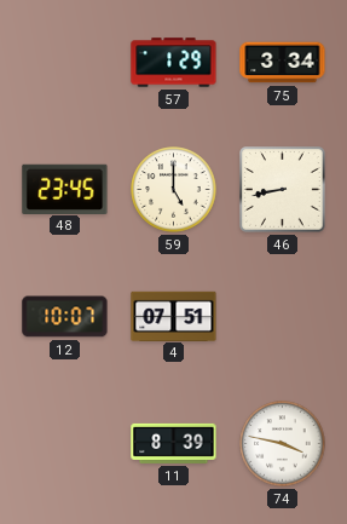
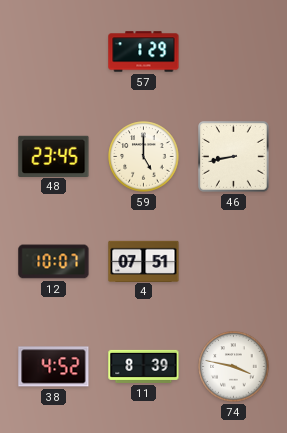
75: 3:34 -> none (283, 63)
38: none -> 4:52 (54, 367)
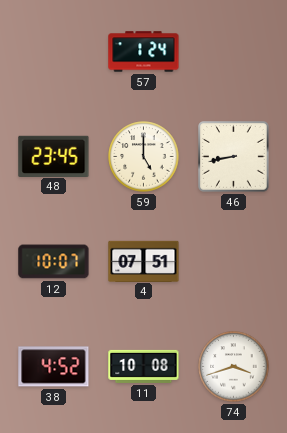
57: 1:29 -> 1:24 (144, 52)
11: 8:39 -> 10:08 (144, 366)
74: 3:47 -> 3:42 (234, 367)
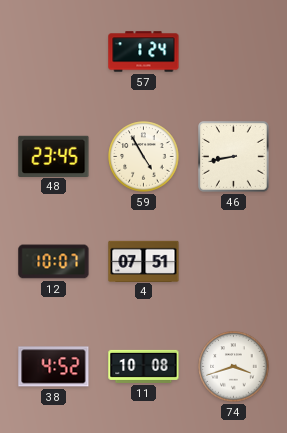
59: 5:00 -> 4:55 (144, 157)
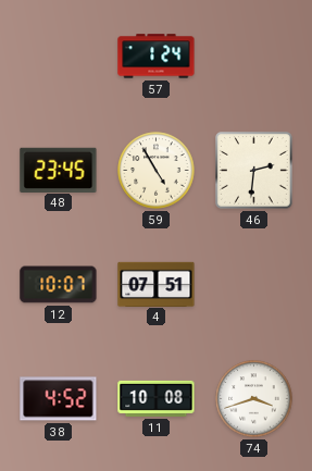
46: 8:43 -> 2:31 (254, 171)
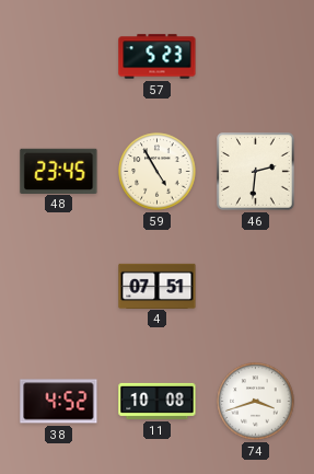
57: 1:24 -> 5:23 (158, 57)
12: 10:07 -> none (59, 285)
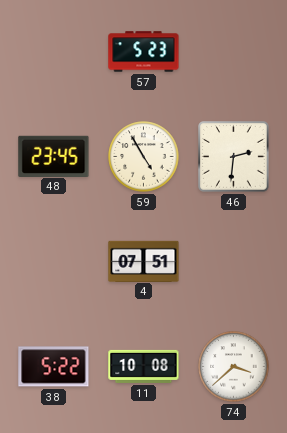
38: 4:52 -> 5:22 (54, 367)
74: 3:42 -> 3:38 (234, 367)
